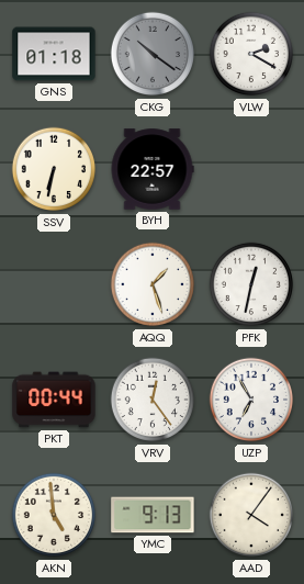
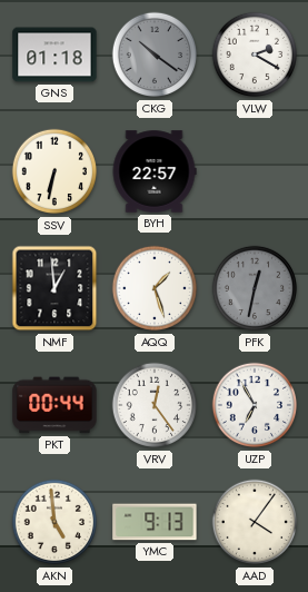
NMF: none -> 12:59 (54, 288)
PFK dial: white -> grey (255, 288)
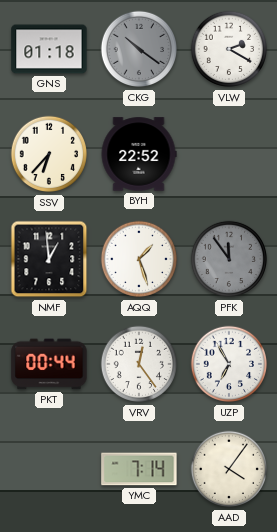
SSV: 6:32 -> 6:37 (49, 154)
BYH: 22:57 -> 22:52 (139, 154)
PFK: 12:32 -> 11:54 (229, 259)
AKN: 4:59 -> none (54, 522)
YMC: 9:13 -> 7:14 (139, 469)
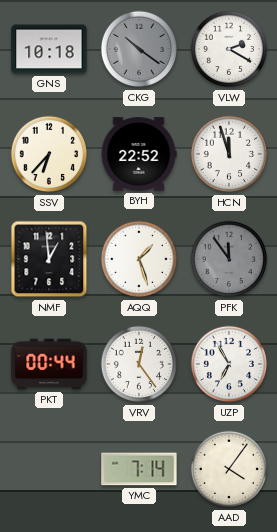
GNS: 01:18 -> 10:18 (49, 49)
HCN: none -> 11:57 (229, 154)
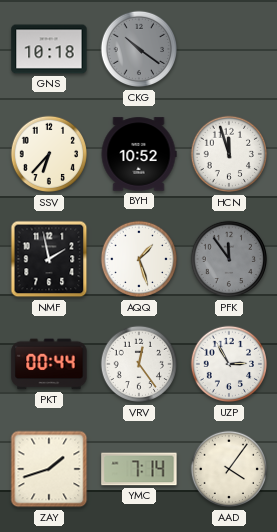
VLW: 2:20 -> none (229, 49)
BYH: 22:52 -> 10:52 (139, 154)
NMF: 12:59 -> 1:58 (49, 259)
UZP: 6:55 -> 2:55 (229, 364)
ZAY: none -> 1:42 (49, 469)
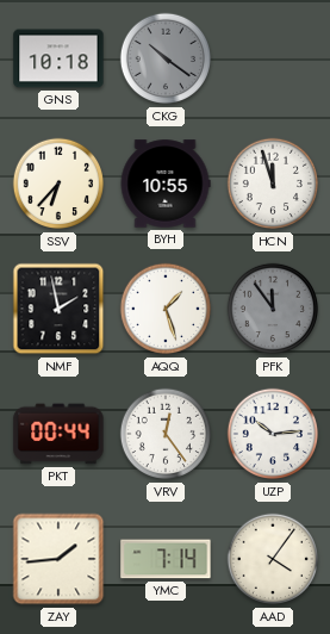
BYH: 10:52 -> 10:55 (166, 184)
UZP: 2:55 -> 10:14 (273, 434)
ZAY: 1:42 -> 1:44 (58, 559)
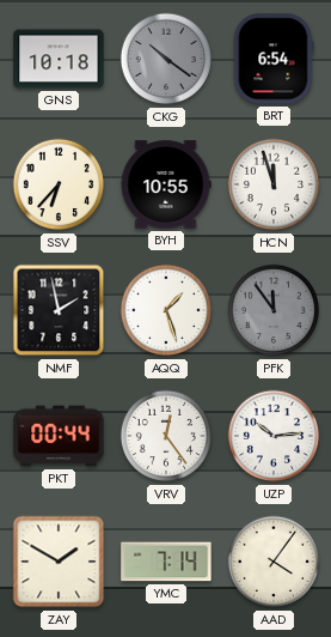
BRT: none -> 6:54 (274, 59)
ZAY: 1:44 -> 1:50 (59, 562)
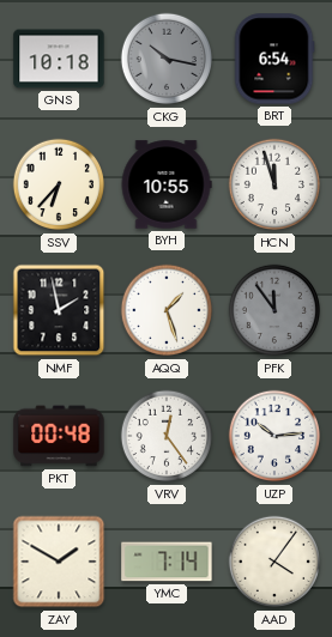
CKG: 10:21 -> 10:17 (167, 59)
PKT: 00:44 -> 00:48 (59, 436)
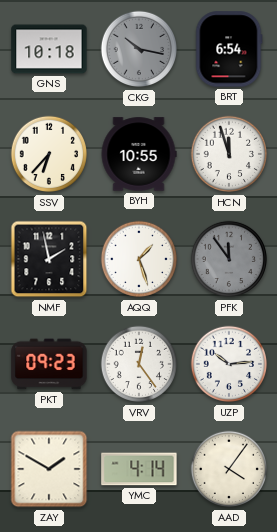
PKT: 00:48 -> 09:23 (49, 364)
YMC: 7:14 -> 4:14 (139, 469)
